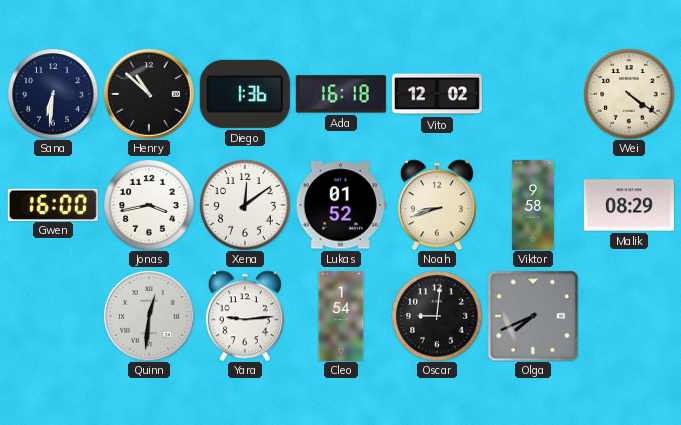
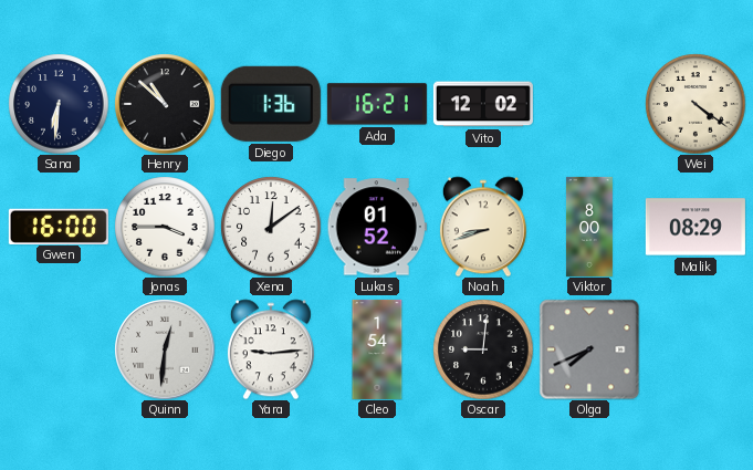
Ada: 16:18 -> 16:21 (377, 104)
Jonas: 3:43 -> 3:45 (165, 227)
Viktor: 9:58 -> 8:00 (589, 227)
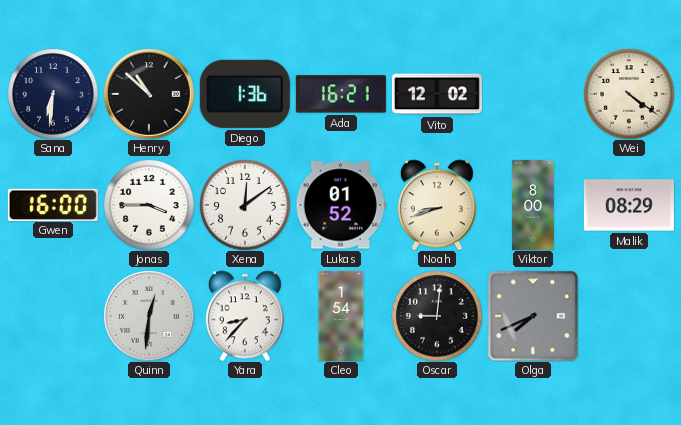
Yara: 9:14 -> 8:37 (245, 316)
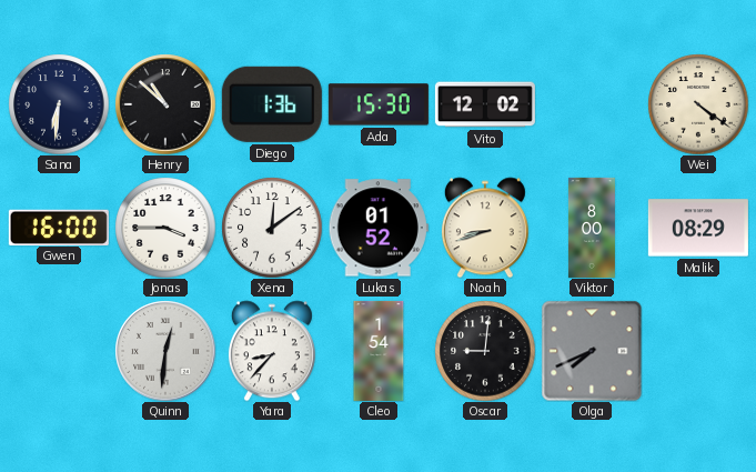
Ada: 16:21 -> 15:30 (379, 104)
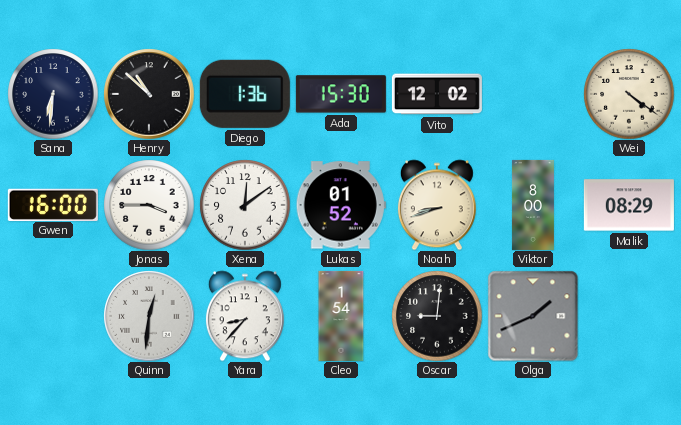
Olga: 7:41 -> 1:41 (533, 316)
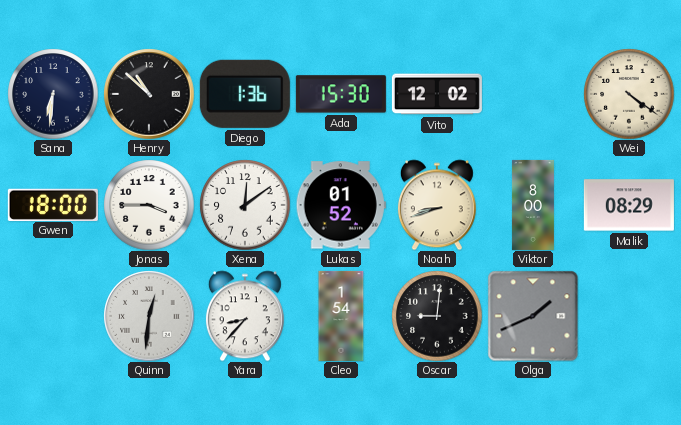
Gwen: 16:00 -> 18:00 (53, 204)
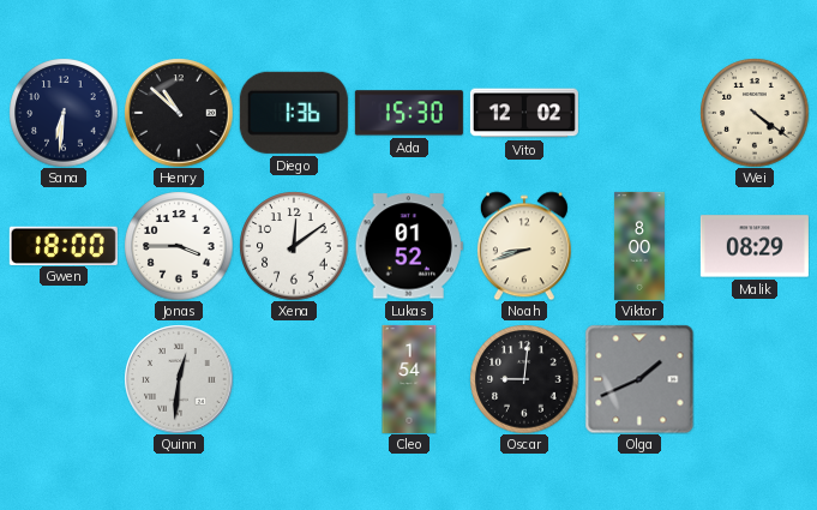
Yara: 8:37 -> none (245, 316)
